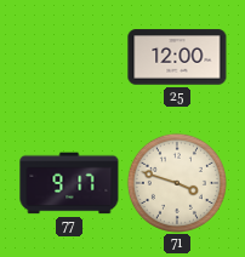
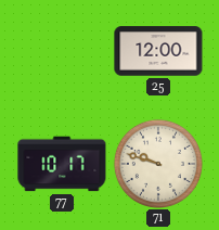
77: 9:17 -> 10:17 (62, 164)
71: 3:48 -> 9:48 (158, 164)
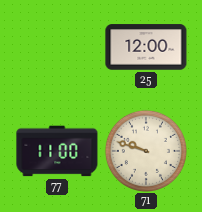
77: 10:17 -> 11:00 (57, 151)
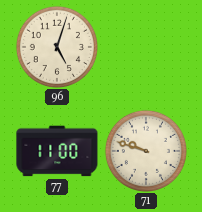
96: none -> 5:03 (57, 47)
25: 12:00 -> none (146, 47)
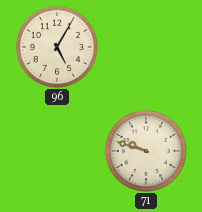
96: 5:03 -> 5:05 (57, 47)
77: 11:00 -> none (57, 151)
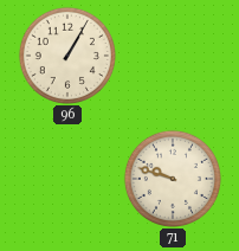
96: 5:05 -> 1:05 (67, 56)
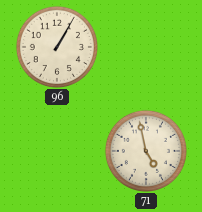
71: 9:48 -> 4:58 (146, 151)
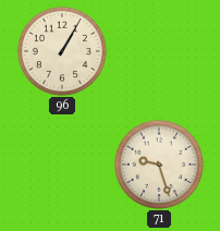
71: 4:58 -> 9:27 (159, 165)
